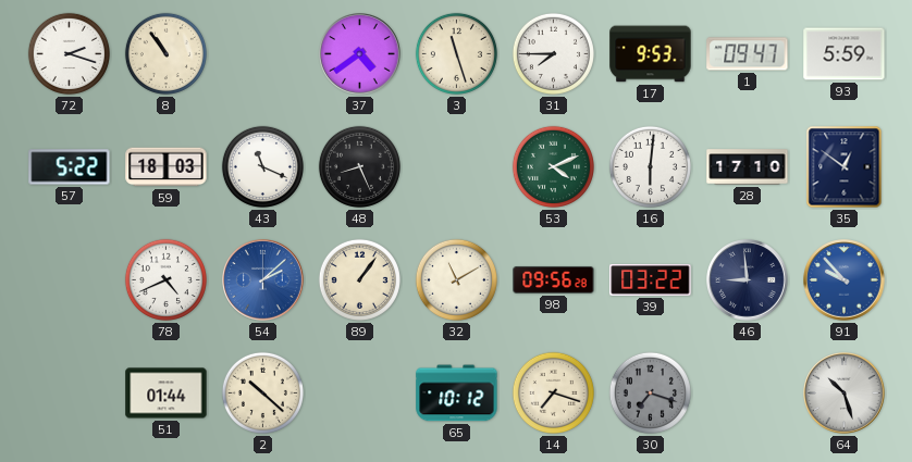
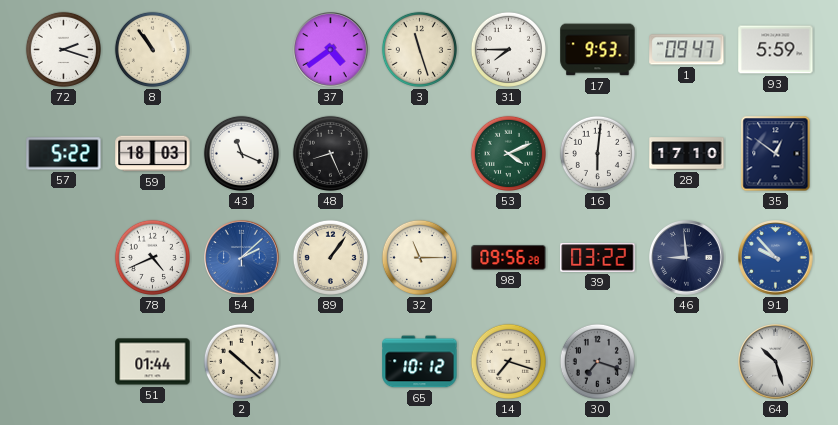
32: 11:10 -> 11:15 (419, 257)
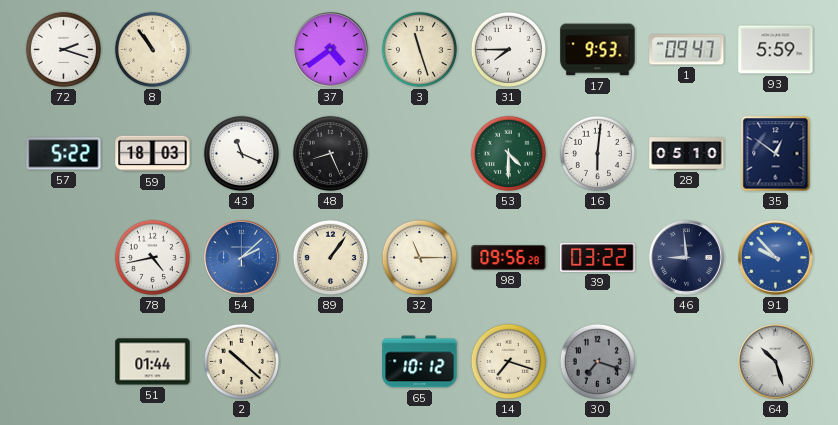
53: 4:11 -> 4:30 (508, 153)
28: 17:10 -> 05:10 (687, 154)
78: 4:41 -> 4:43 (152, 257)
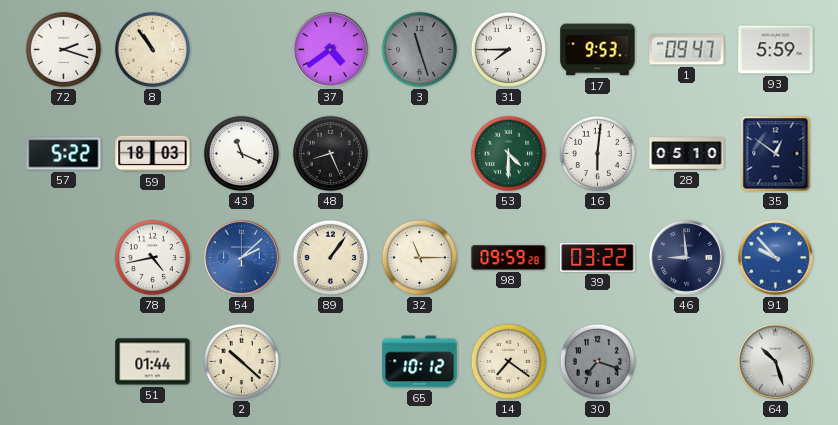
3 dial: cream -> grey (419, 49)
98: 09:56 -> 09:59 (509, 257)
14: 7:18 -> 7:21 (508, 361)
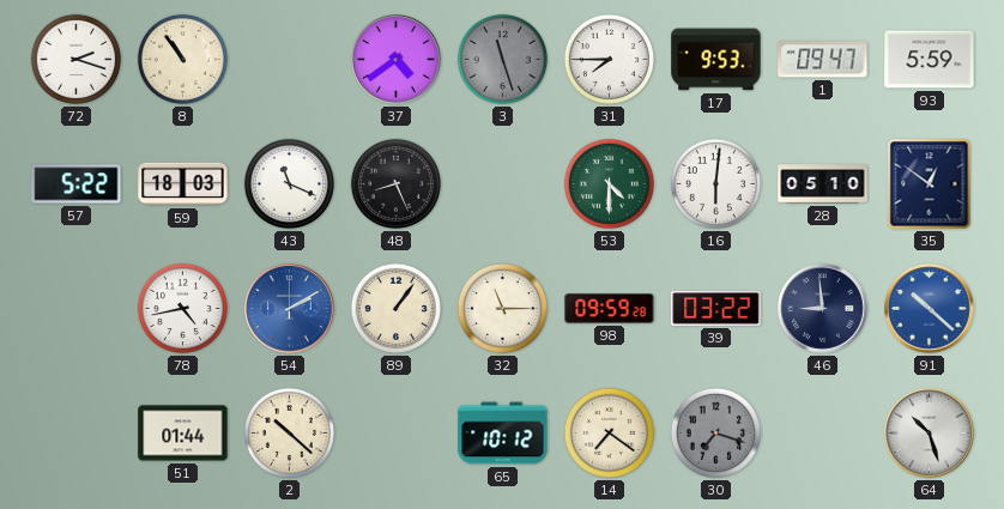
54: 2:08 -> 2:10 (290, 309)
91: 9:53 -> 10:22 (930, 309)
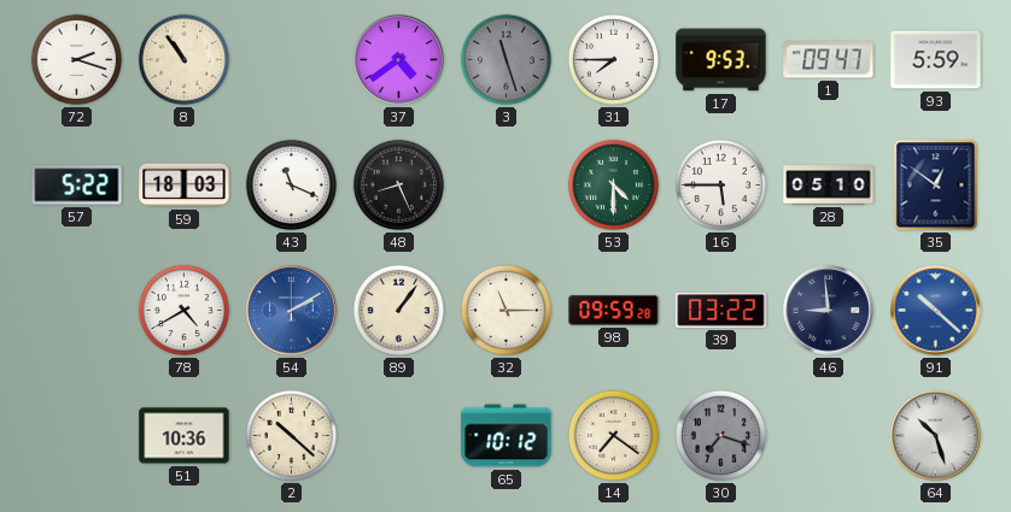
16: 6:01 -> 5:45 (720, 184)
78: 4:43 -> 4:40 (183, 310)
51: 01:44 -> 10:36 (185, 436)
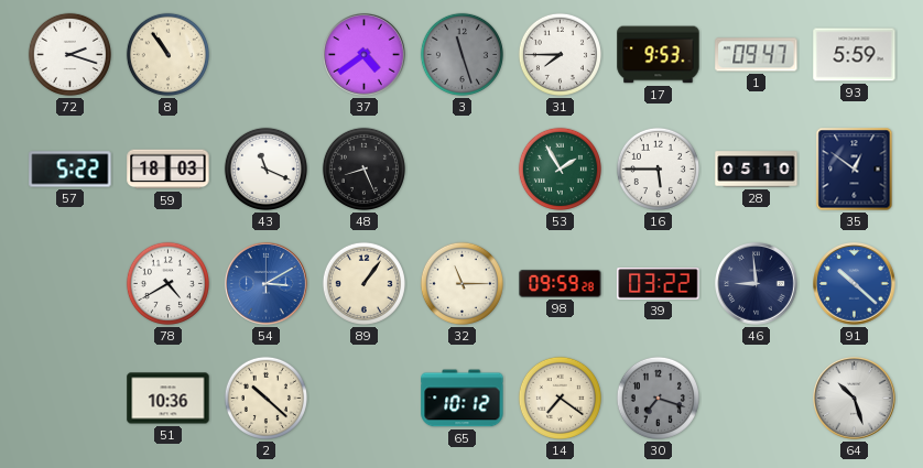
53: 4:30 -> 1:55 (560, 168)
54: 2:10 -> 3:10 (267, 284)
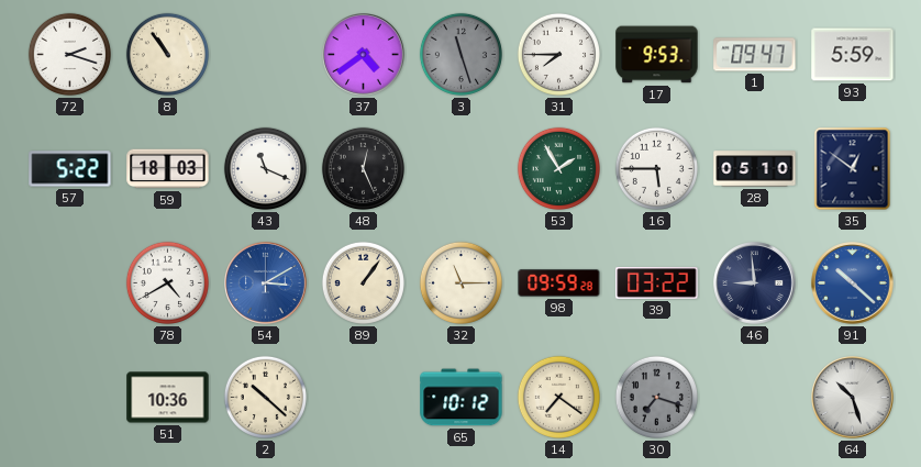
48: 8:26 -> 12:26 (363, 168)
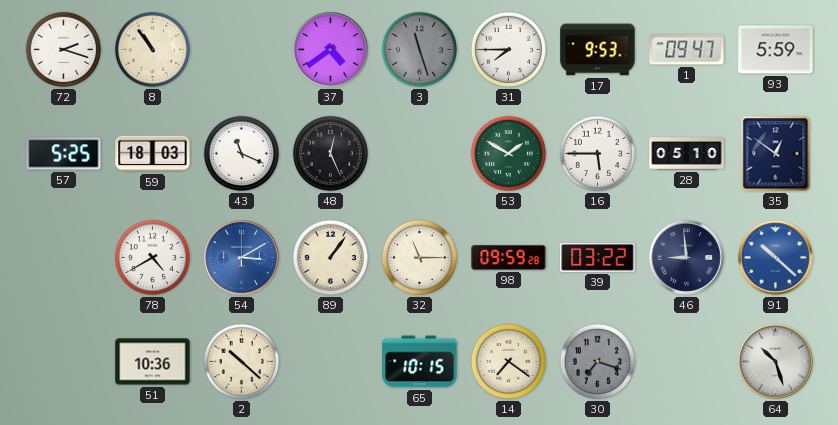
57: 5:22 -> 5:25 (64, 154)
53: 1:55 -> 1:50 (508, 153)
65: 10:12 -> 10:15 (420, 362)
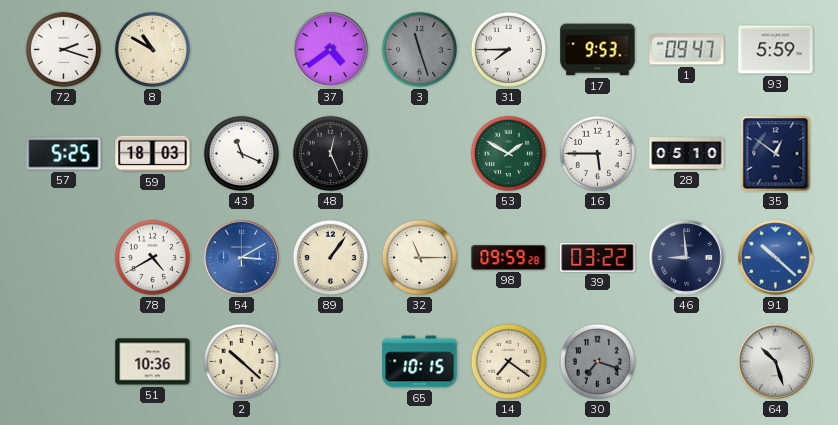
8: 10:54 -> 10:50 (152, 49)
